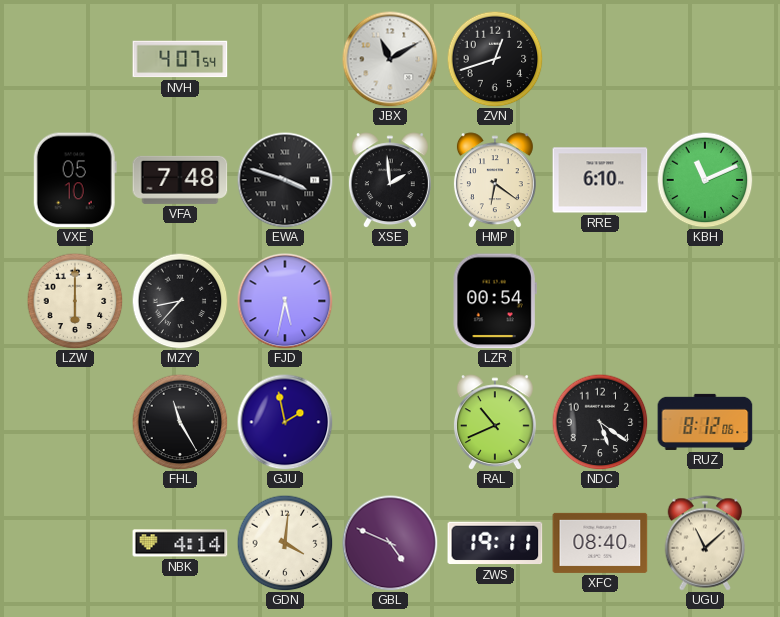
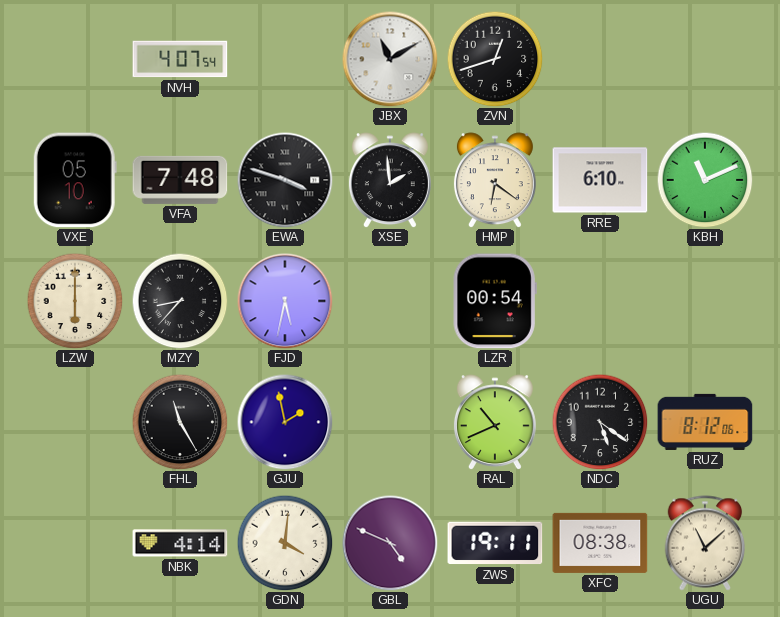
XFC: 08:40 -> 08:38 (600, 543)
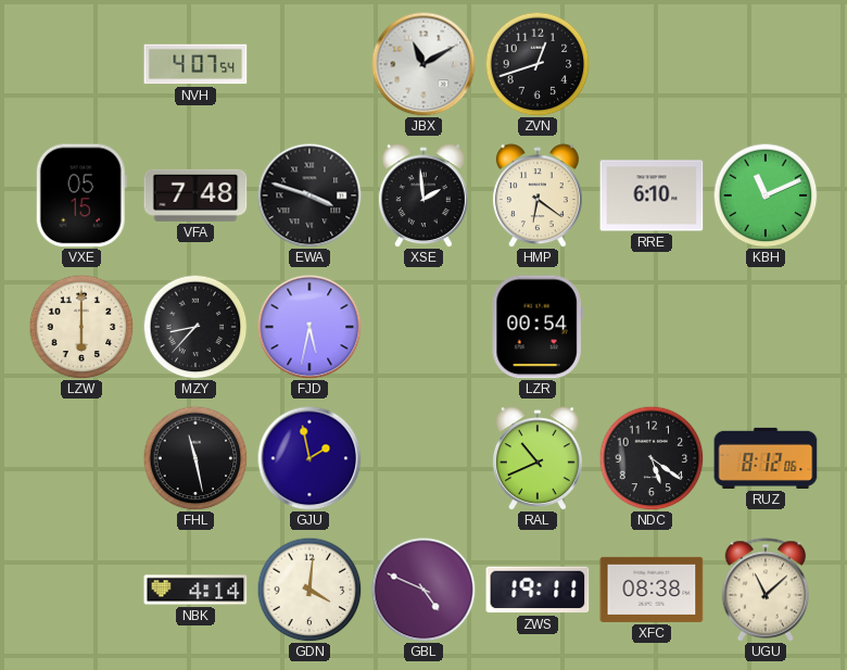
VXE: 05:10 -> 05:15 (81, 195)
FHL: 11:25 -> 11:28 (195, 458)
